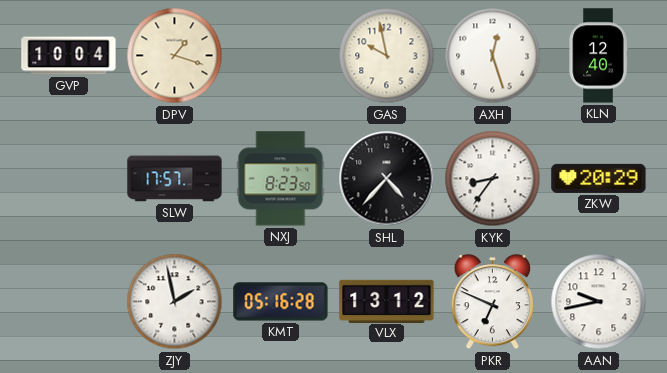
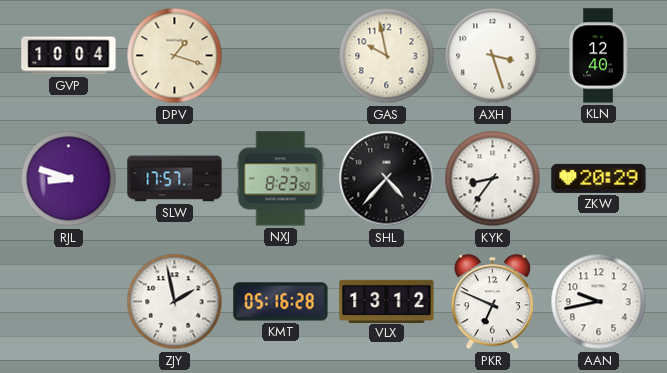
AXH: 12:27 -> 3:27 (493, 56)
RJL: none -> 8:48 (69, 179)
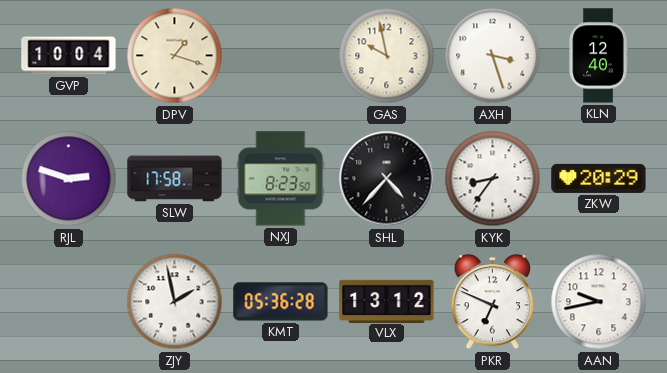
RJL: 8:48 -> 2:48 (69, 179)
SLW: 17:57 -> 17:58 (175, 179)
KMT: 05:16 -> 05:36 (281, 302)
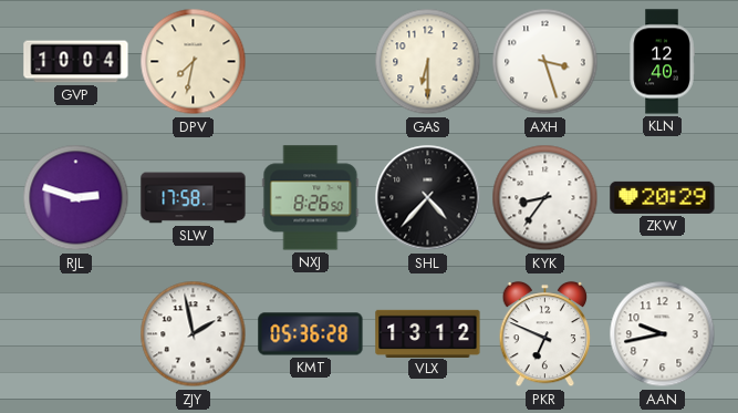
DPV: 1:18 -> 7:32 (194, 62)
GAS: 9:58 -> 6:30 (428, 62)
NXJ: 8:23 -> 8:26 (311, 198)
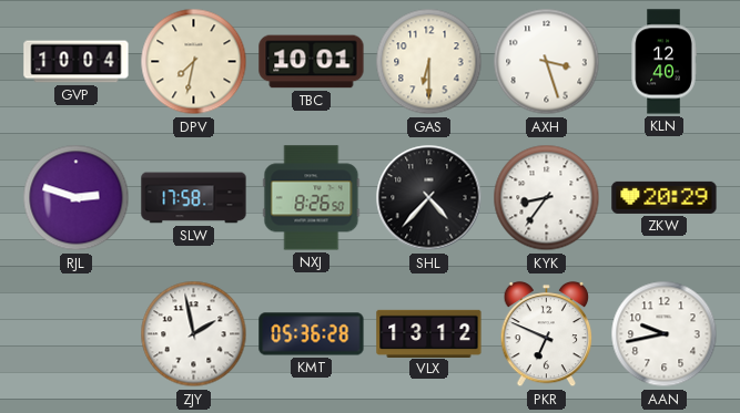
TBC: none -> 10:01 (312, 62)
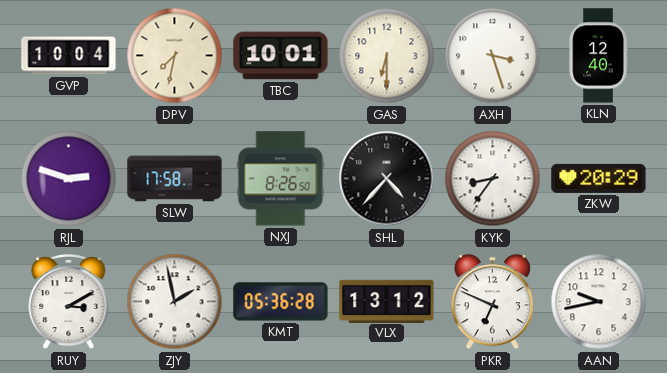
RUY: none -> 3:10 (69, 303)
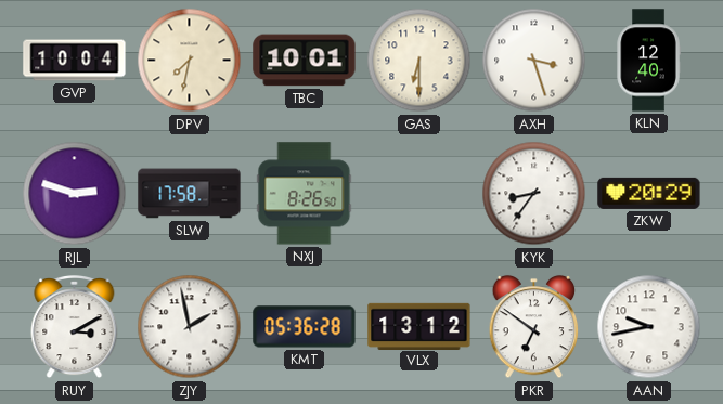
SHL: 4:37 -> none (387, 179)
PKR: 6:49 -> 6:51 (534, 327)
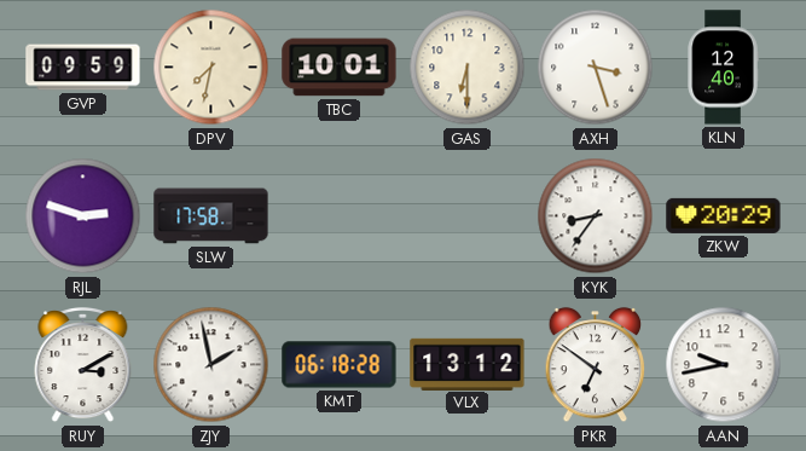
GVP: 10:04 -> 09:59 (83, 68)
NXJ: 8:26 -> none (305, 194)
KMT: 05:36 -> 06:18 (340, 365)
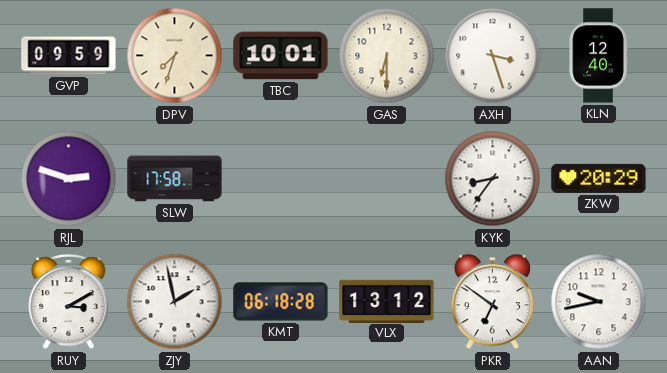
DPV: 7:32 -> 7:33 (175, 56)
